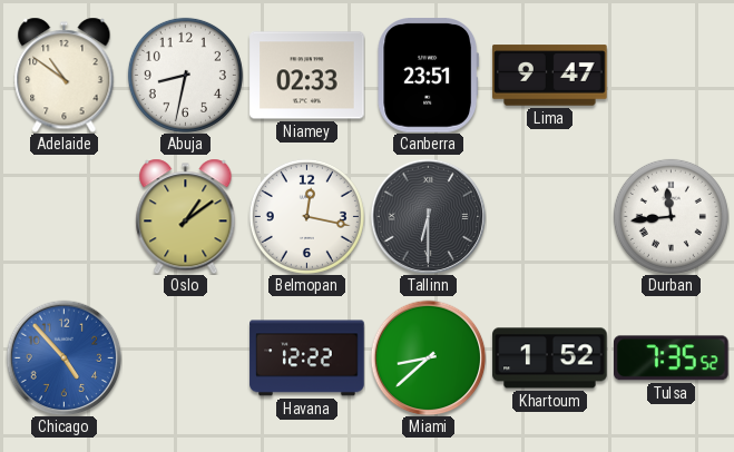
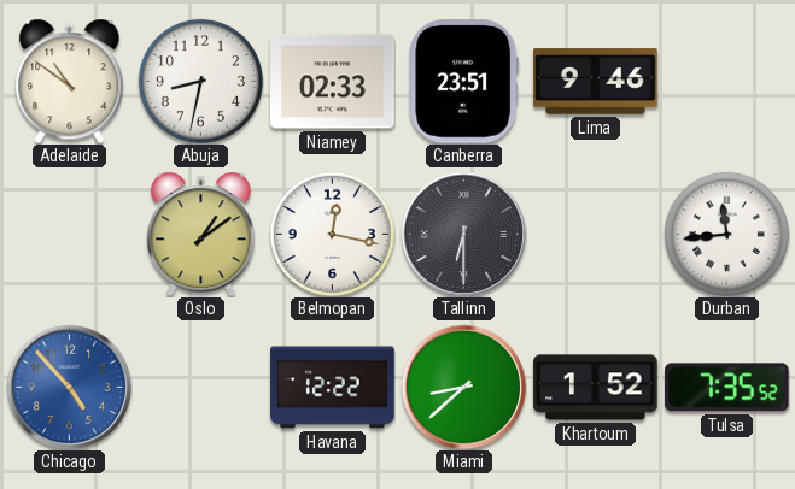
Lima: 9:47 -> 9:46 (596, 82)
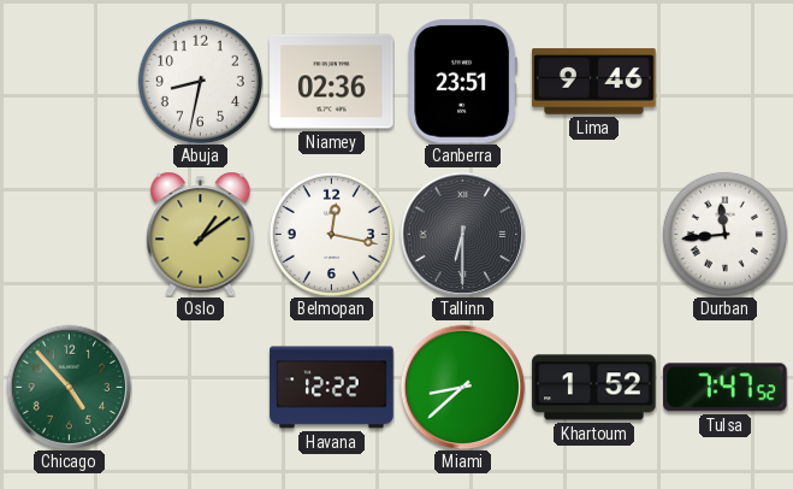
Adelaide: 10:51 -> none (70, 81)
Niamey: 02:33 -> 02:36 (332, 82)
Chicago dial: blue -> green (69, 387)
Tulsa: 7:35 -> 7:47 (726, 388)
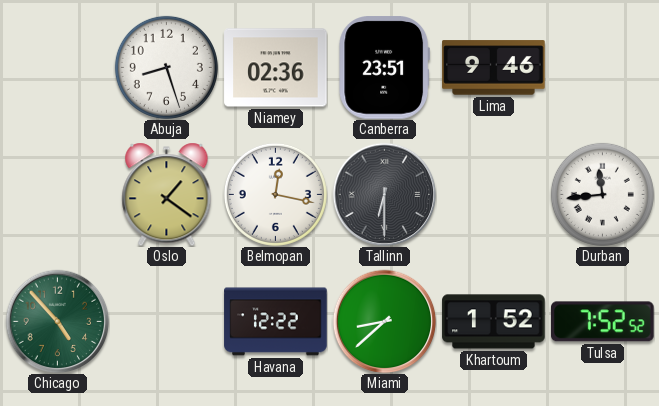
Abuja: 8:32 -> 8:27 (166, 67)
Oslo: 1:09 -> 1:21 (167, 194)
Tulsa: 7:47 -> 7:52 (603, 322)
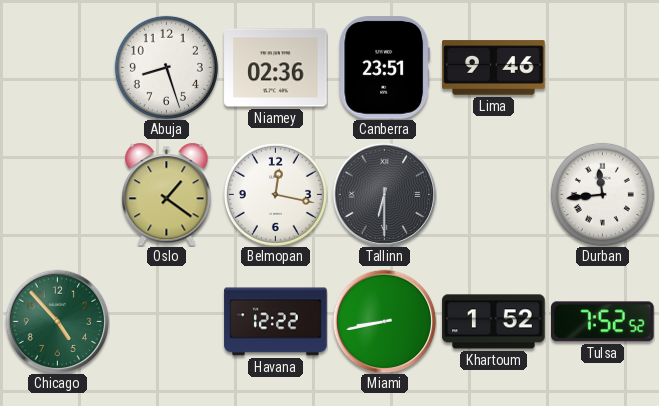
Miami: 8:38 -> 8:43 (384, 321)
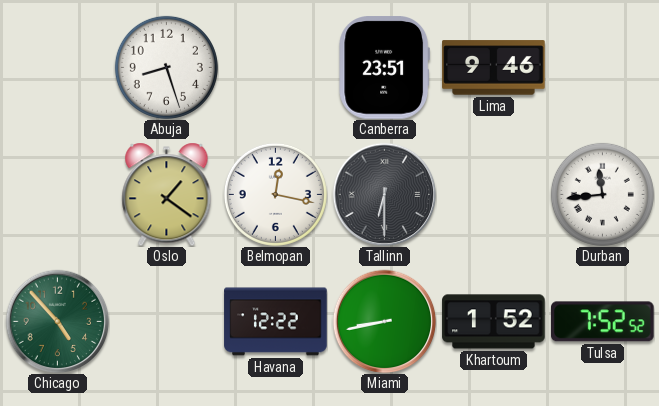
Niamey: 02:36 -> none (276, 68)
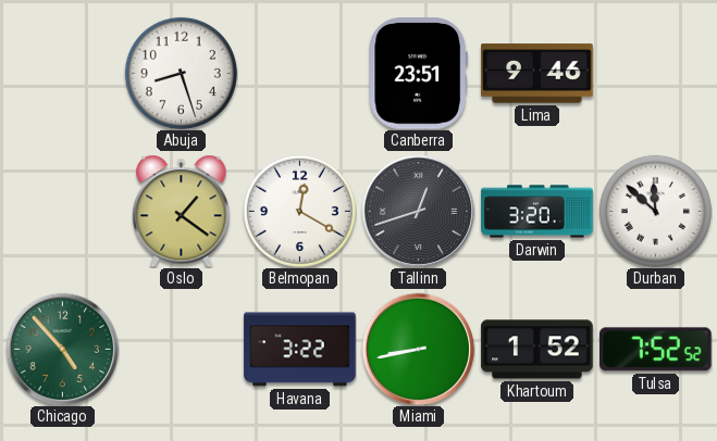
Belmopan: 12:17 -> 12:20 (299, 211)
Tallinn: 6:30 -> 12:42 (418, 211)
Darwin: none -> 3:20 (537, 212)
Durban: 11:44 -> 11:52 (655, 211)
Havana: 12:22 -> 3:22 (300, 350)
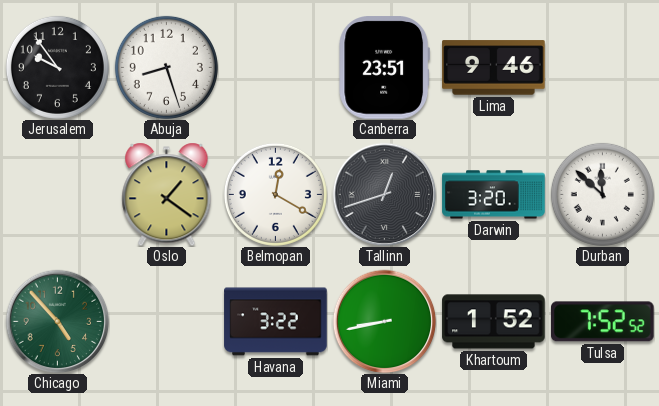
Jerusalem: none -> 9:54 (57, 67)
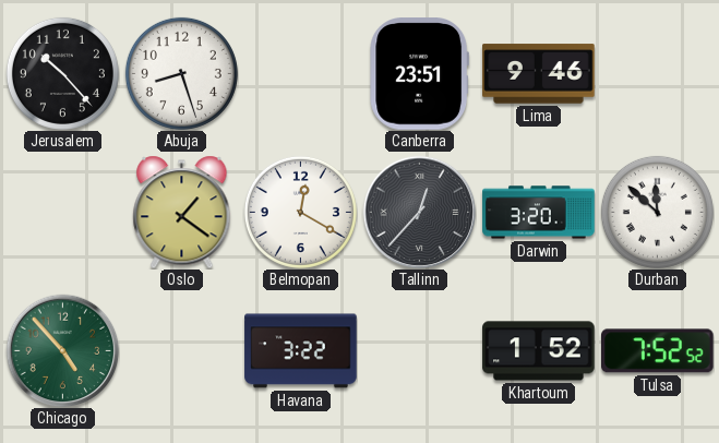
Jerusalem: 9:54 -> 10:23 (62, 73)
Tallinn: 12:42 -> 12:37 (419, 212)
Miami: 8:43 -> none (384, 321)
